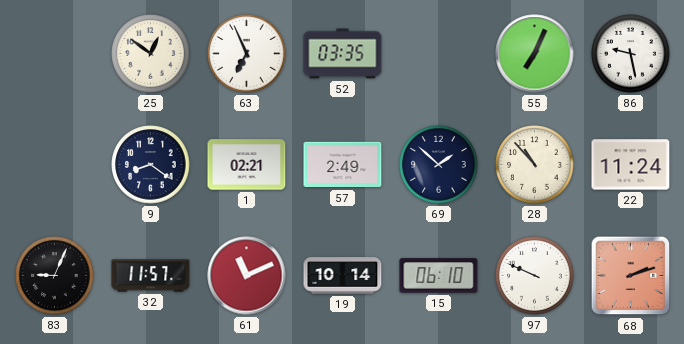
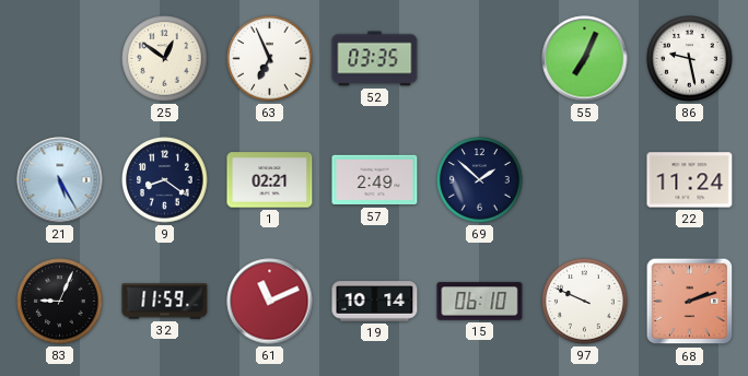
21: none -> 5:25 (60, 180)
28: 10:53 -> none (535, 165)
32: 11:57 -> 11:59 (165, 302)
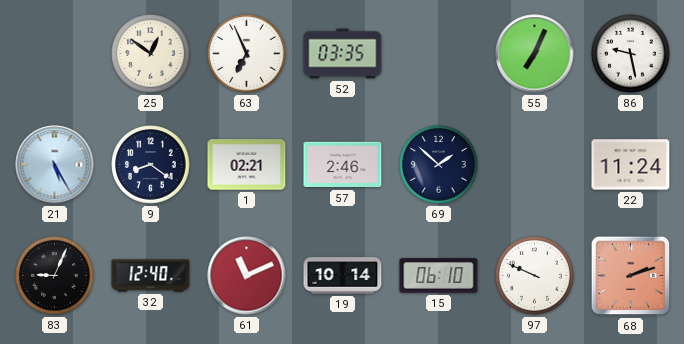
57: 2:49 -> 2:46 (343, 165)
32: 11:59 -> 12:40 (151, 276)
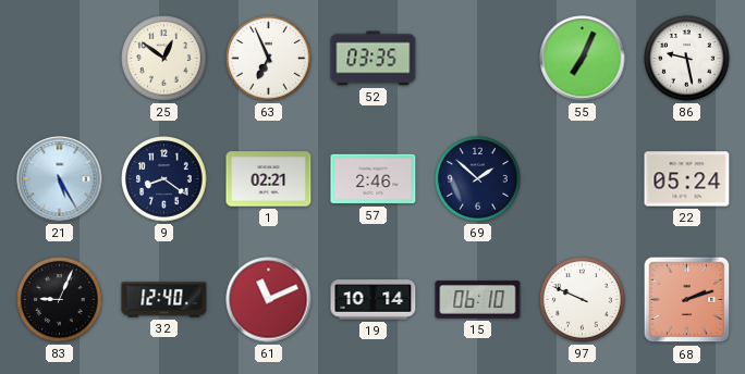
22: 11:24 -> 05:24 (687, 179)
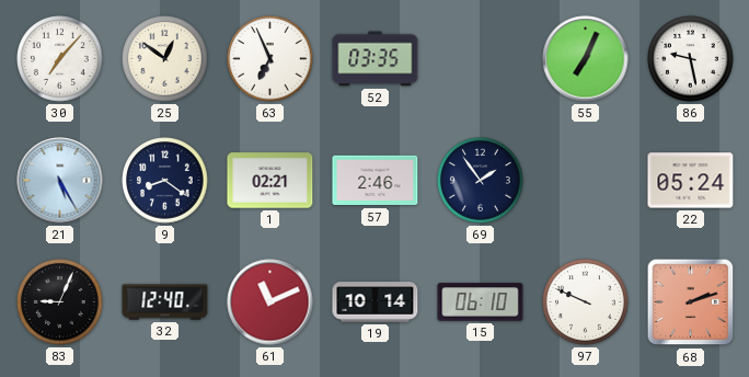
30: none -> 7:07 (60, 59)
69: 1:52 -> 1:54 (481, 181)
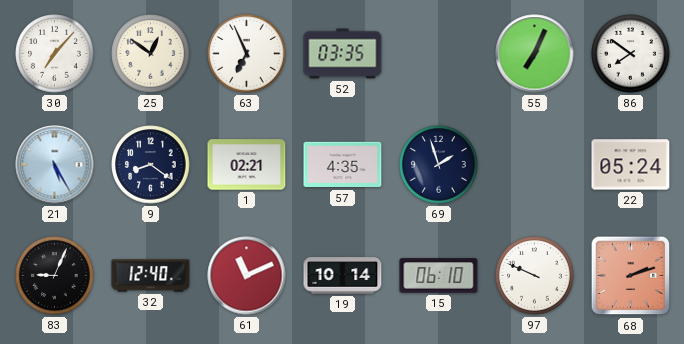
86: 9:28 -> 7:51 (631, 54)
57: 2:46 -> 4:35 (343, 165)
69: 1:54 -> 1:57 (439, 165)
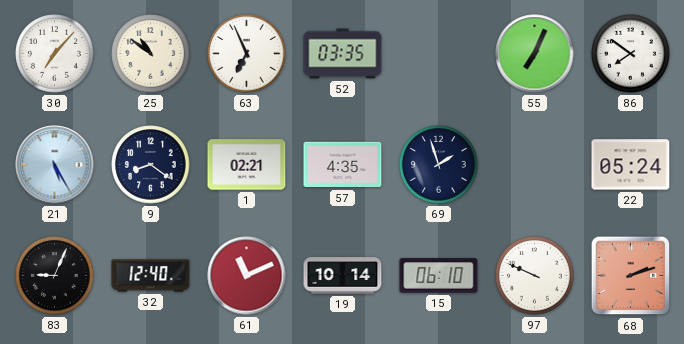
25: 12:51 -> 10:51 (151, 54)
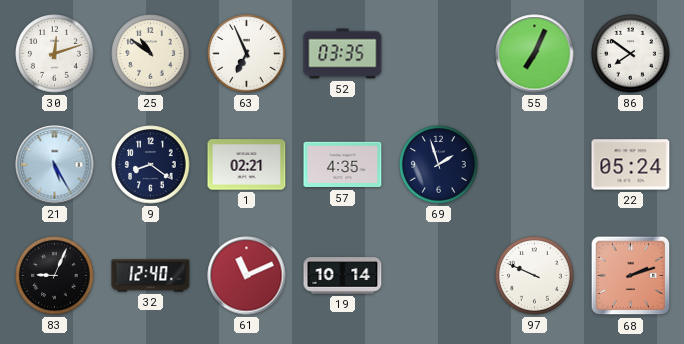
30: 7:07 -> 12:12 (55, 54)
15: 06:10 -> none (439, 276)
